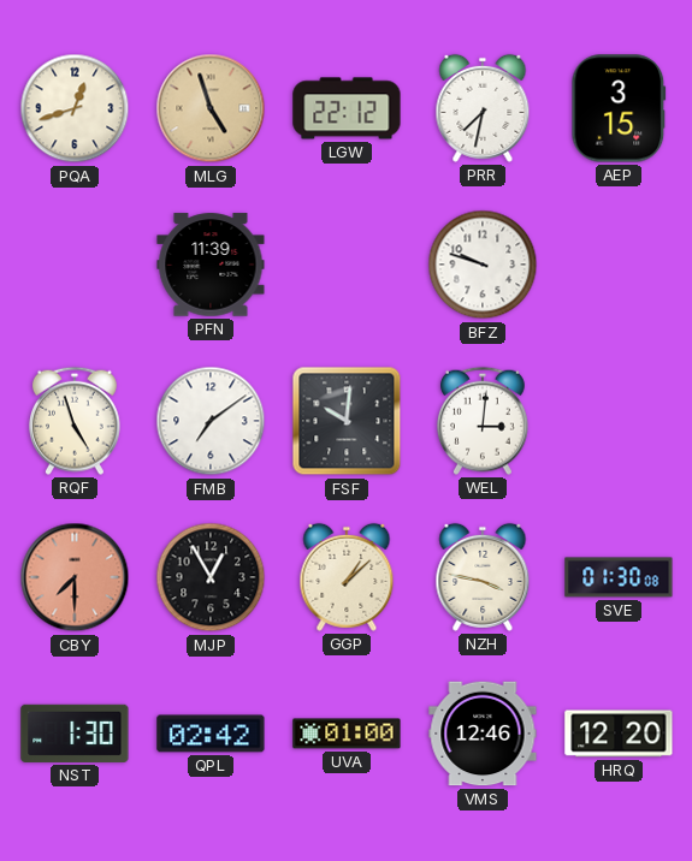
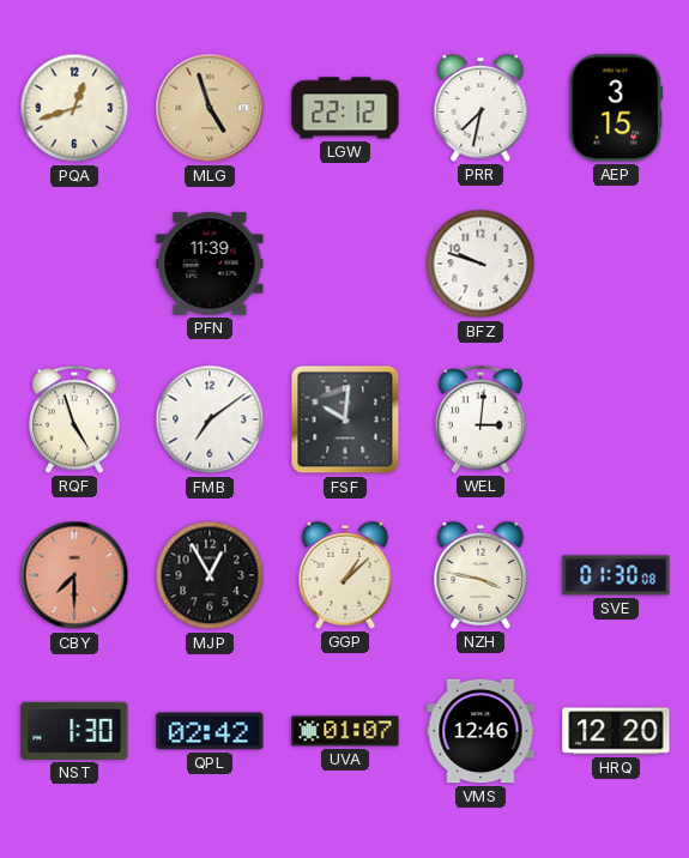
UVA: 01:00 -> 01:07 (345, 731)
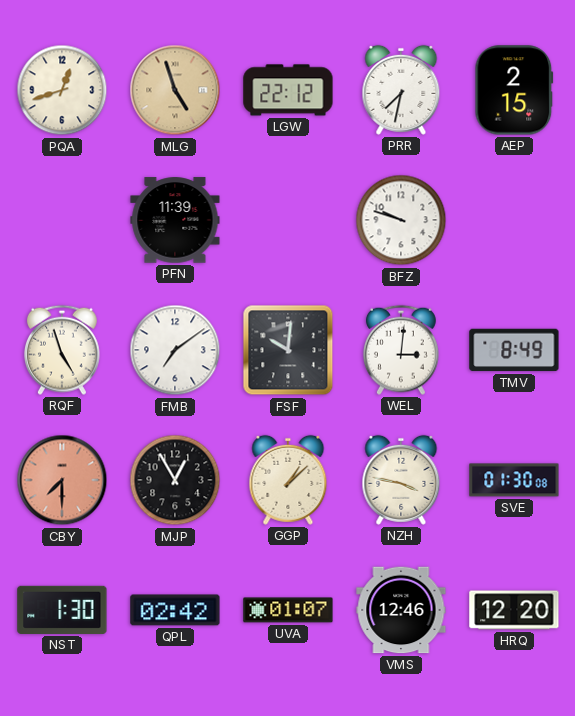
AEP: 3:15 -> 2:15 (514, 90)
TMV: none -> 8:49 (514, 350)
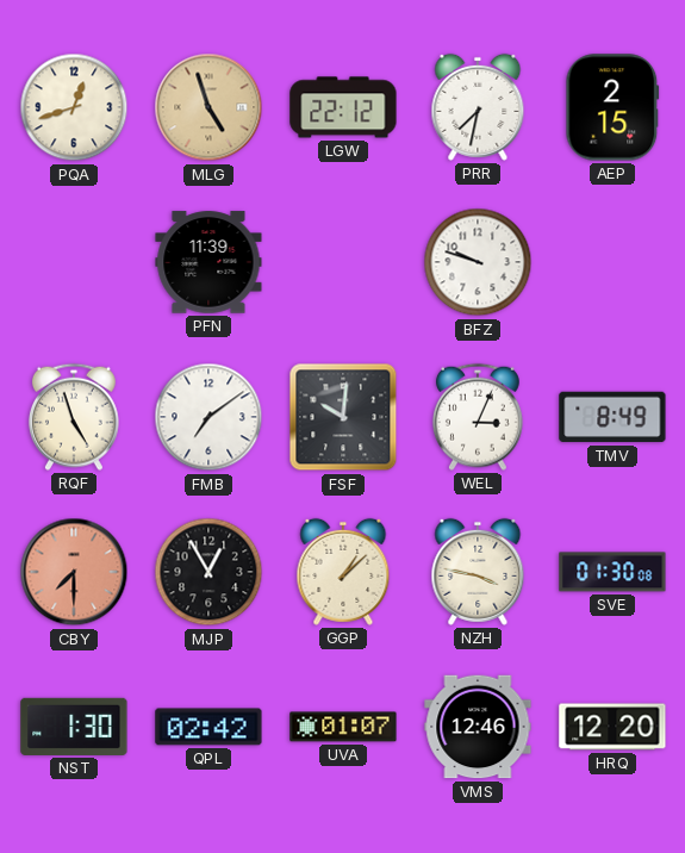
WEL: 3:01 -> 3:04 (478, 417)
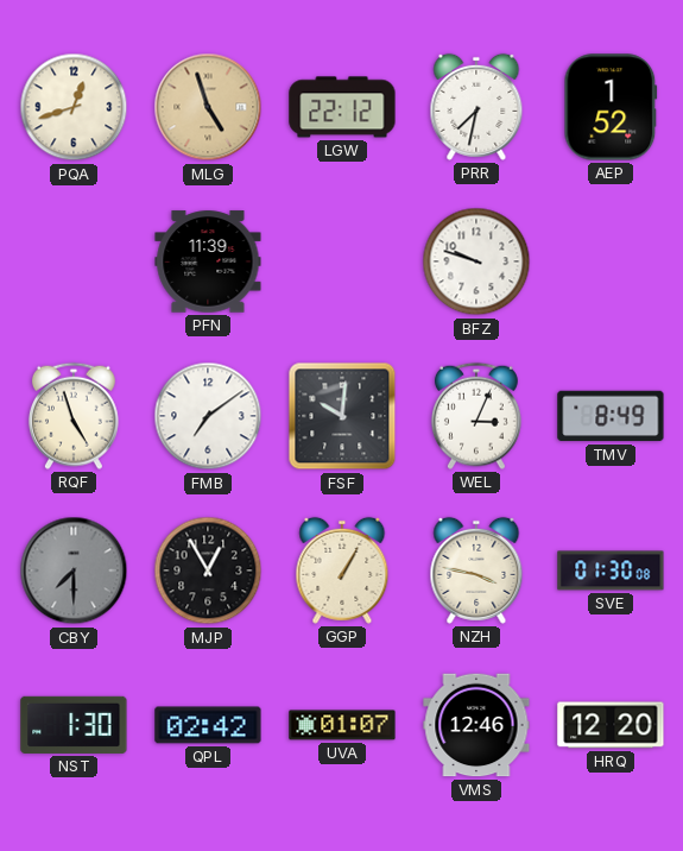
AEP: 2:15 -> 1:52 (611, 107)
CBY dial: salmon -> grey (74, 571)
GGP: 1:08 -> 1:05 (342, 571)
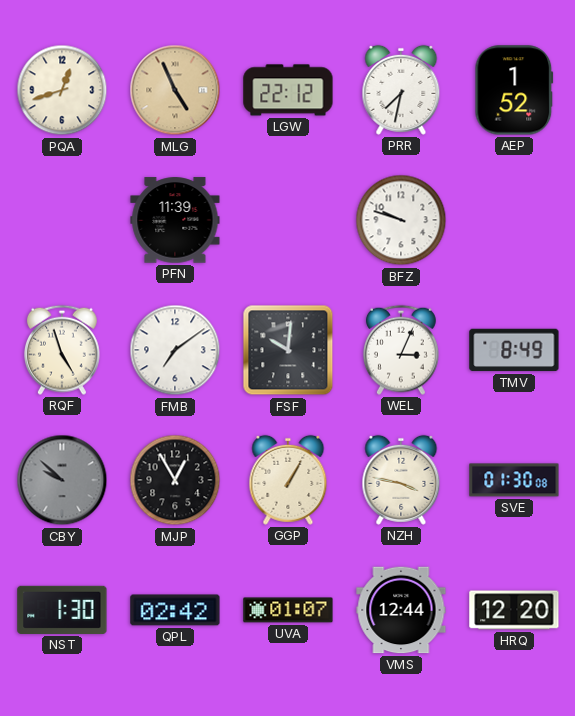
MLG: 4:57 -> 4:56 (175, 90)
CBY: 7:30 -> 9:52 (62, 480)
VMS: 12:46 -> 12:44 (401, 610)
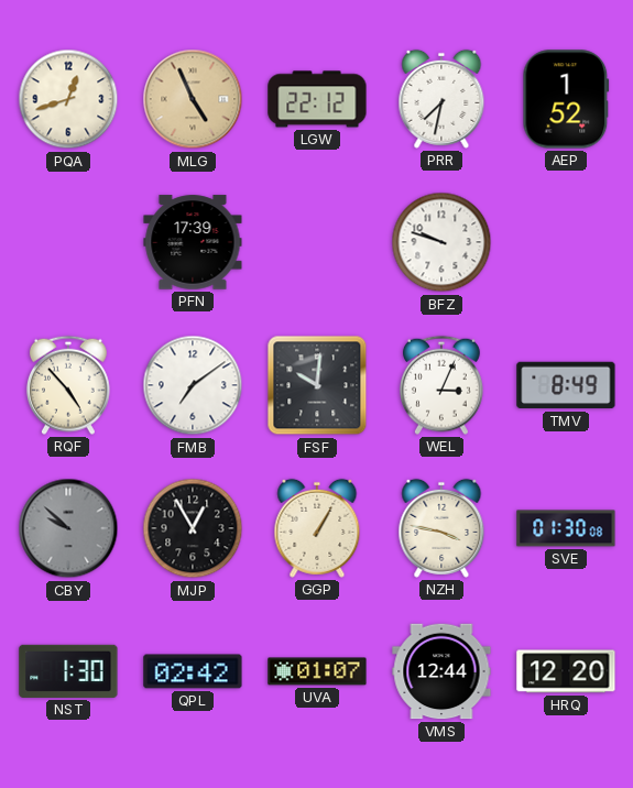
PFN: 11:39 -> 17:39 (193, 242)
RQF: 4:57 -> 4:53 (68, 385)
